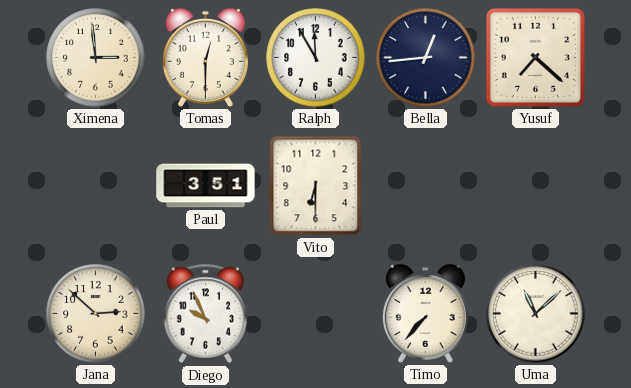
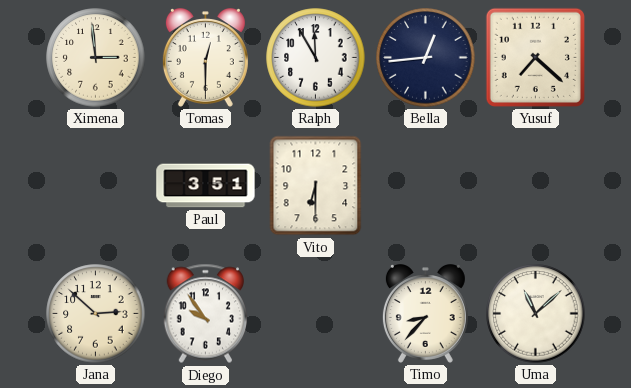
Diego: 9:56 -> 9:54 (205, 314)
Timo: 7:37 -> 8:37 (425, 314)
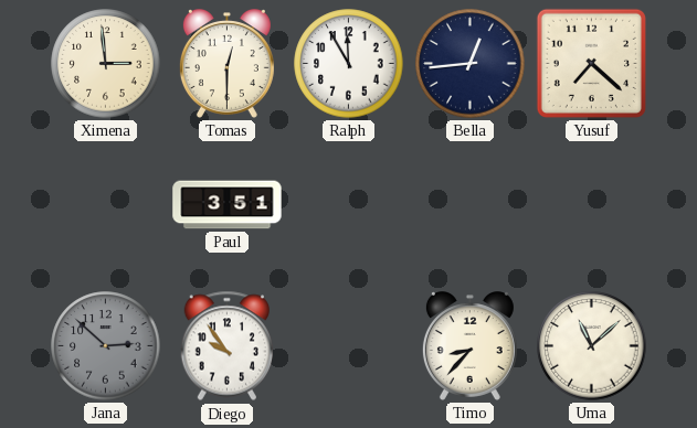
Vito: 6:30 -> none (316, 186)
Jana dial: cream -> grey (106, 346)
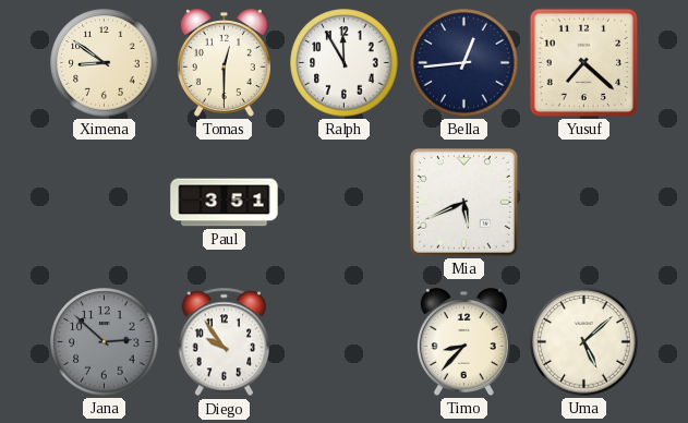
Ximena: 2:59 -> 8:51 (105, 63)
Mia: none -> 5:41 (463, 202)
Uma: 11:08 -> 5:08 (584, 342)
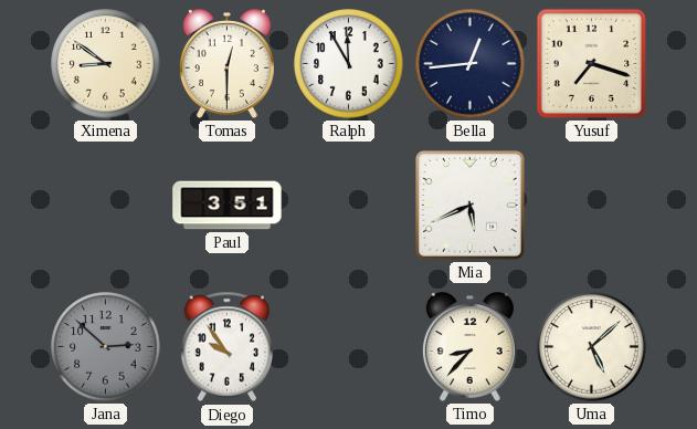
Yusuf: 7:22 -> 7:18 (591, 63)
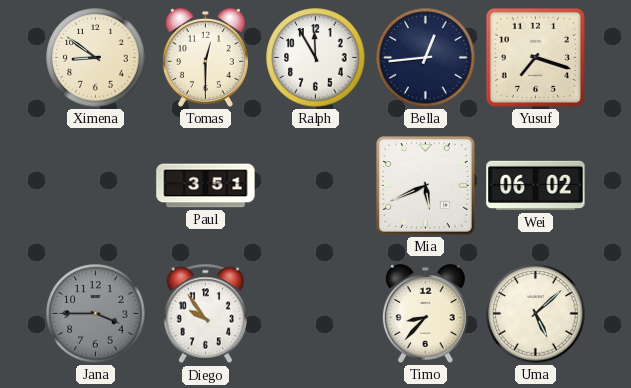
Wei: none -> 06:02 (536, 186)
Jana: 2:52 -> 3:45 (96, 314)
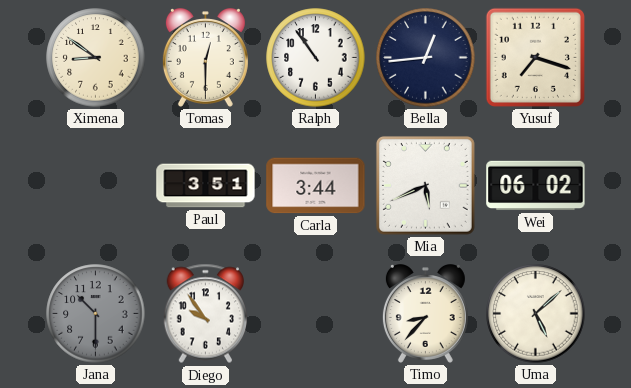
Ralph: 11:55 -> 10:54 (316, 58)
Carla: none -> 3:44 (316, 186)
Jana: 3:45 -> 10:30 (96, 314)
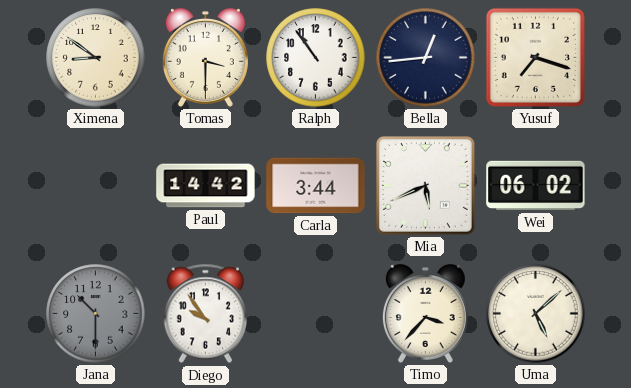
Tomas: 12:30 -> 3:30 (205, 58)
Paul: 3:51 -> 14:42 (206, 186)
Timo: 8:37 -> 3:37 (425, 314)
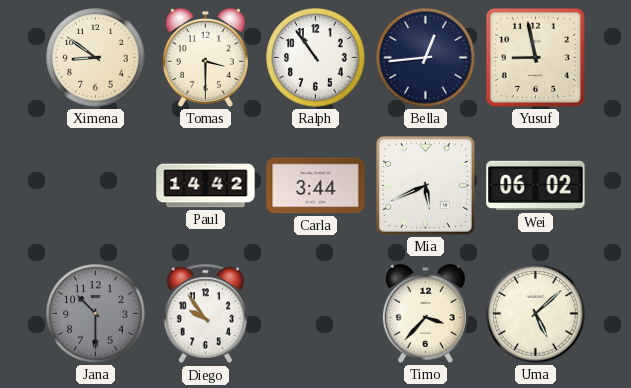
Yusuf: 7:18 -> 8:58 (535, 57)
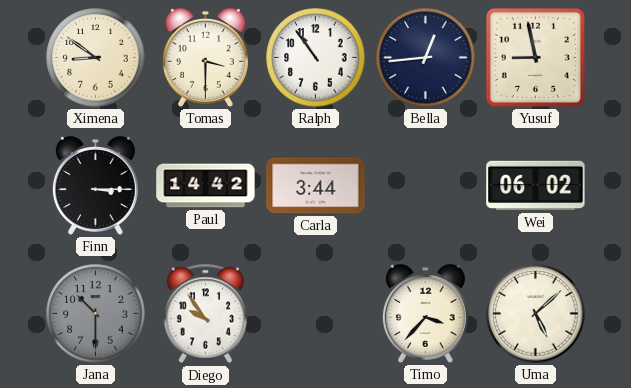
Finn: none -> 3:15 (95, 186)
Mia: 5:41 -> none (425, 185)
